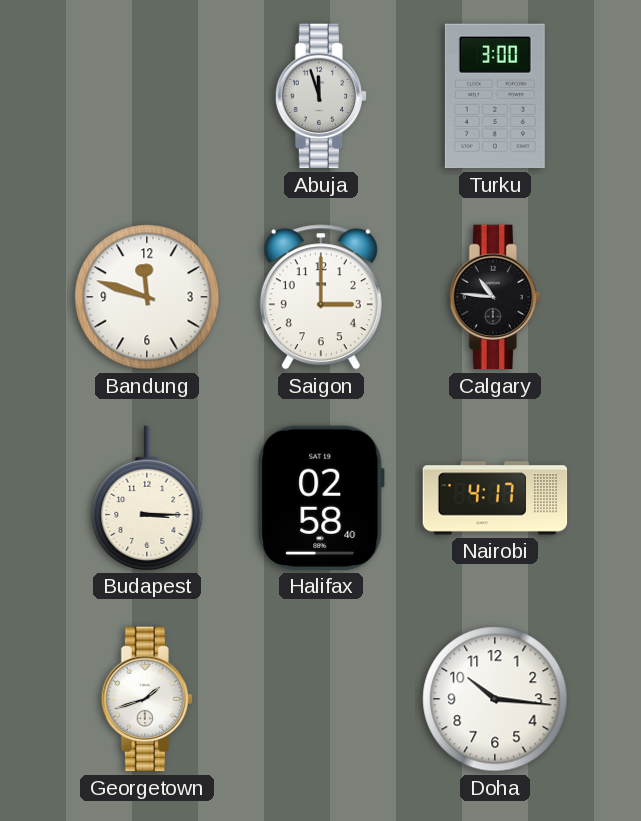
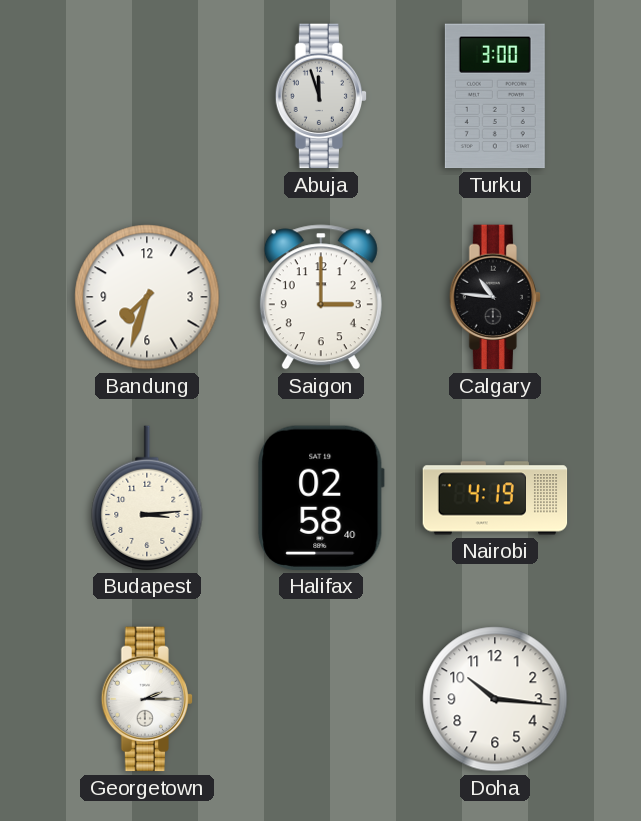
Bandung: 11:48 -> 7:33 (147, 297)
Budapest: 3:15 -> 3:14 (147, 498)
Nairobi: 4:17 -> 4:19 (495, 498)
Georgetown: 1:42 -> 2:15 (147, 699)
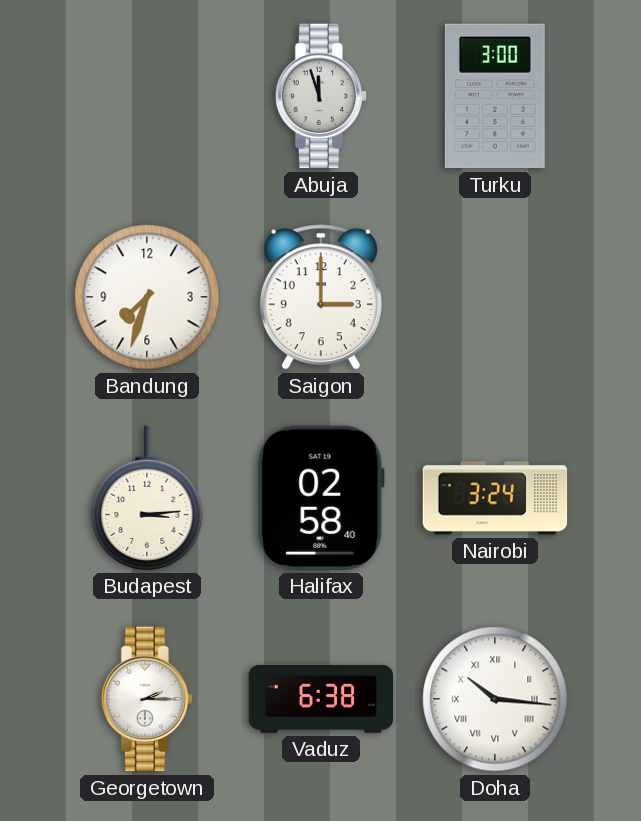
Calgary: 10:46 -> none (495, 297)
Nairobi: 4:19 -> 3:24 (495, 498)
Vaduz: none -> 6:38 (321, 700)
Doha numerals: Arabic -> Roman (495, 699)
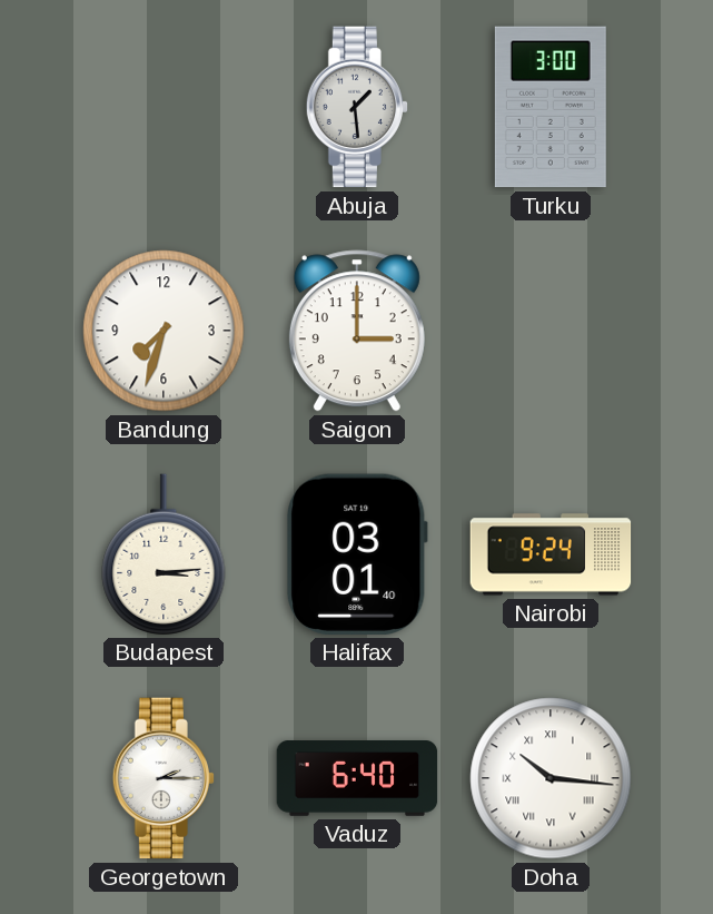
Abuja: 11:57 -> 1:29 (357, 107)
Halifax: 02:58 -> 03:01 (357, 554)
Nairobi: 3:24 -> 9:24 (551, 554)
Vaduz: 6:38 -> 6:40 (357, 779)
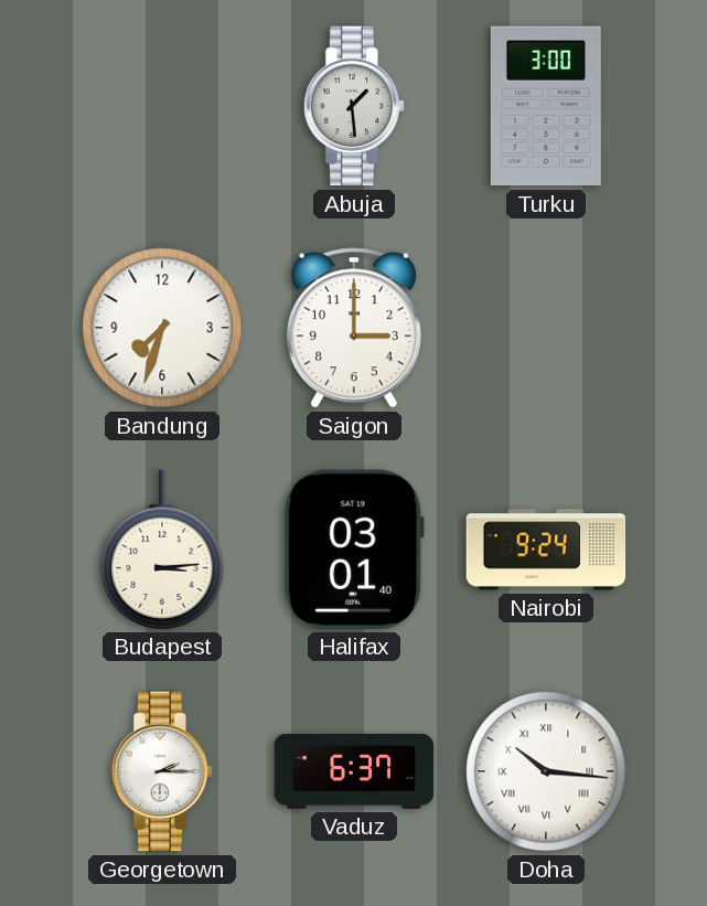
Vaduz: 6:40 -> 6:37 (354, 772)
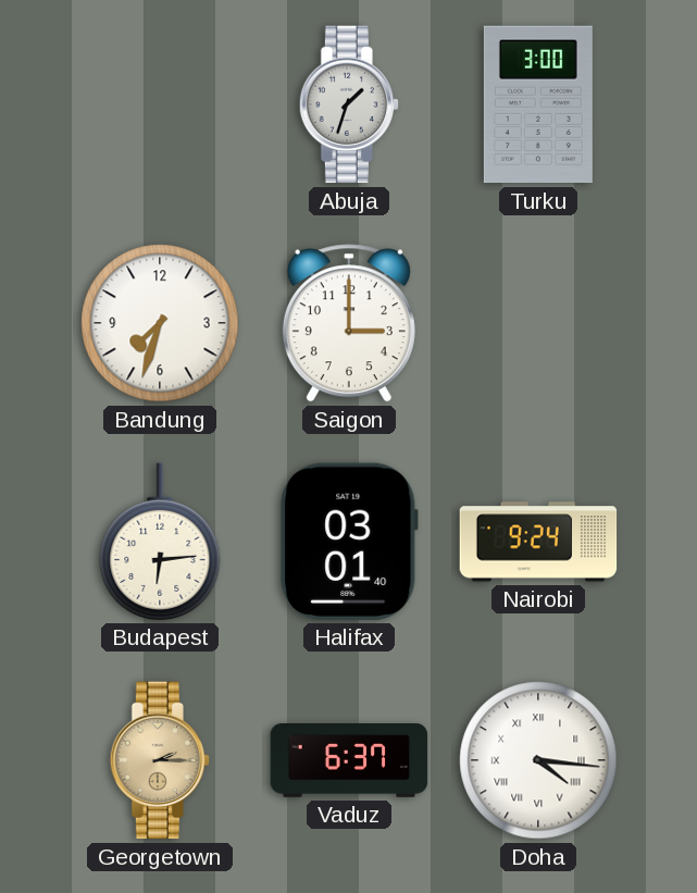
Abuja: 1:29 -> 1:33 (349, 104)
Budapest: 3:14 -> 6:14 (160, 542)
Georgetown dial: white -> champagne (160, 760)
Doha: 10:16 -> 4:16 (538, 760)
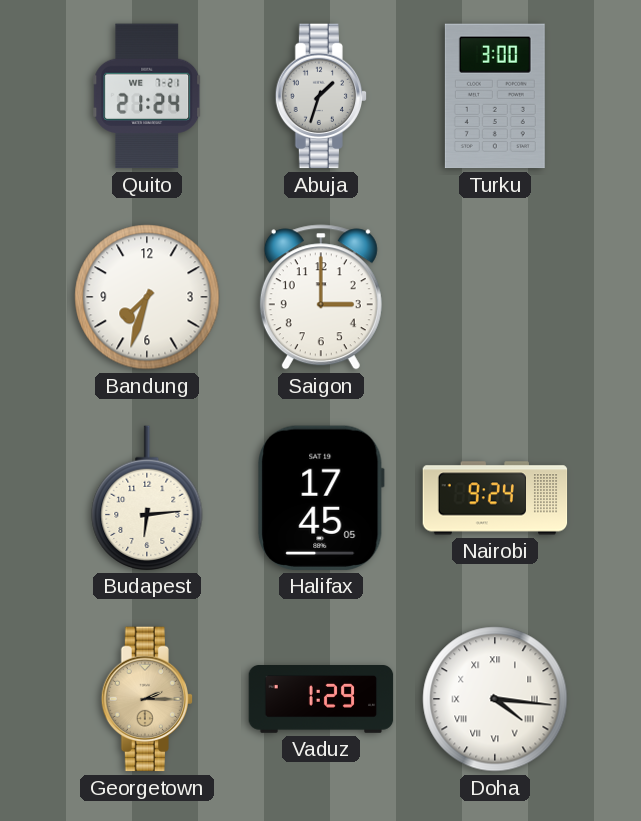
Quito: none -> 21:24 (147, 96)
Halifax: 03:01 -> 17:45 (321, 498)
Vaduz: 6:37 -> 1:29 (321, 700)
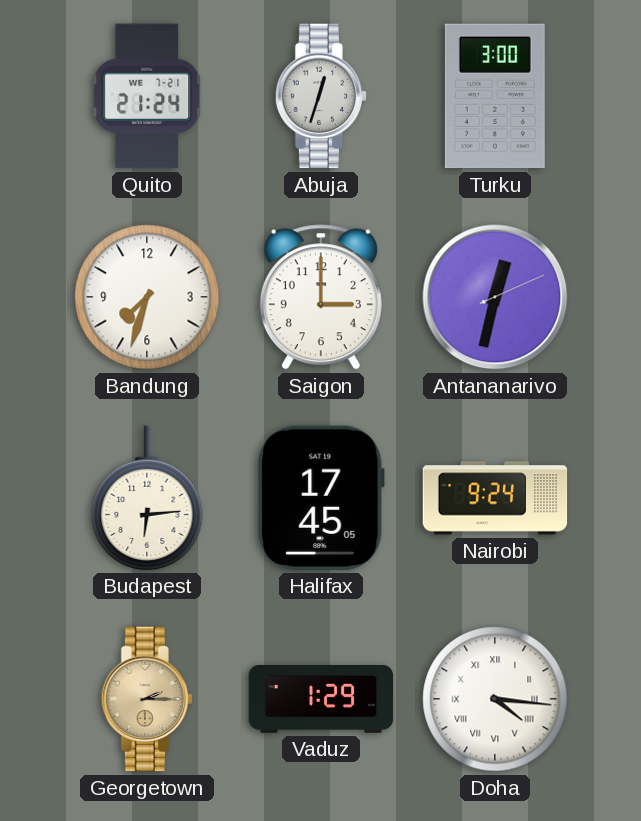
Abuja: 1:33 -> 12:33 (321, 96)
Antananarivo: none -> 12:32 (495, 297)
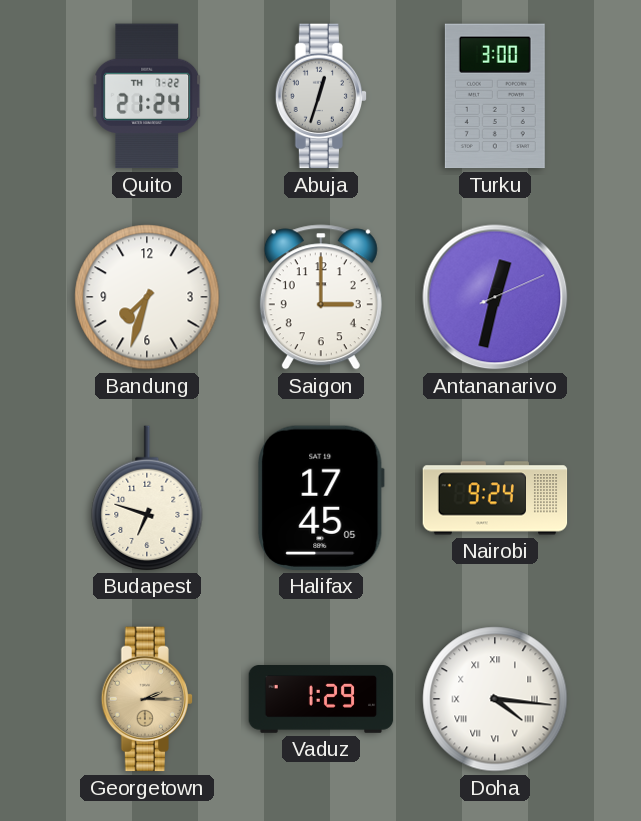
Quito date: WE 7-21 -> TH 7-22 (147, 96)
Budapest: 6:14 -> 6:48 (147, 498)
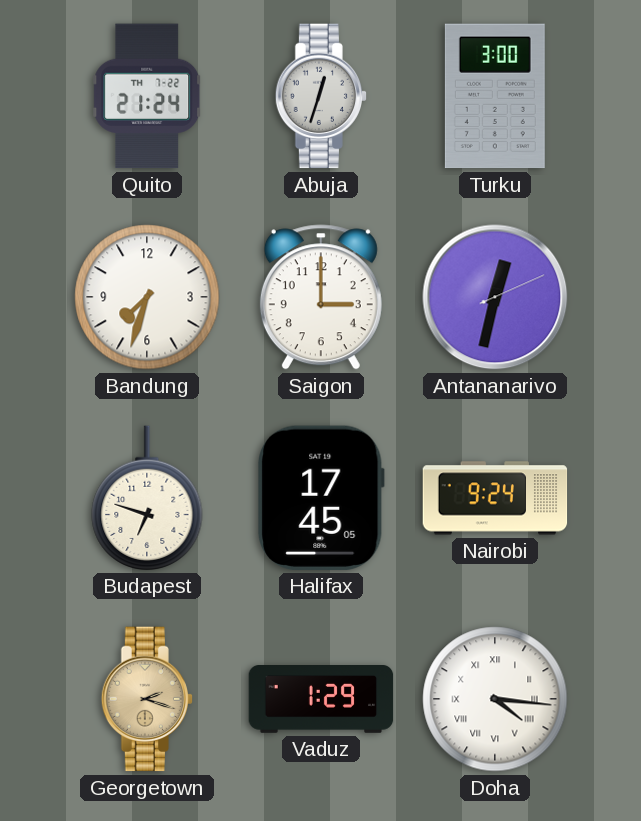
Georgetown: 2:15 -> 2:18 (147, 699)
